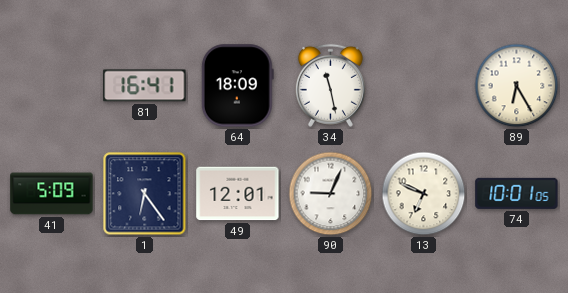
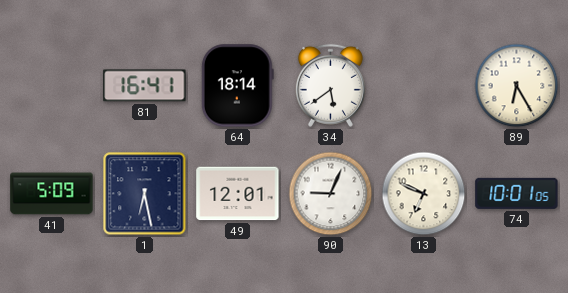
64: 18:09 -> 18:14 (237, 86)
34: 11:28 -> 5:39 (330, 85)
1: 6:24 -> 6:28 (145, 194)
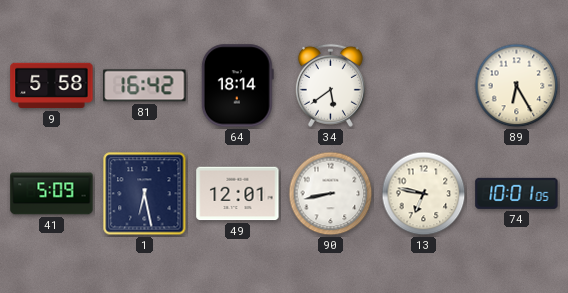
9: none -> 5:58 (52, 86)
81: 16:41 -> 16:42 (145, 86)
90: 9:04 -> 8:43 (331, 194)
13: 6:49 -> 6:47 (424, 194)
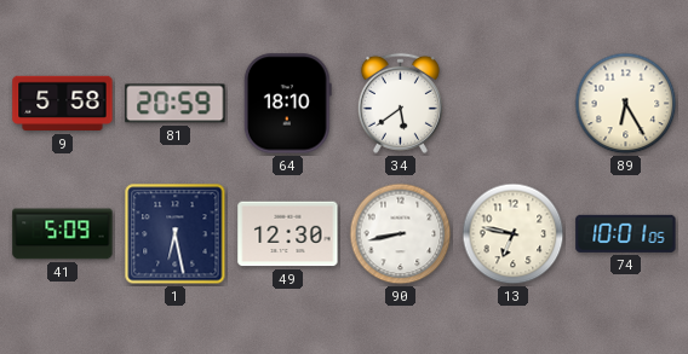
81: 16:42 -> 20:59 (176, 104)
64: 18:14 -> 18:10 (287, 104)
49: 12:01 -> 12:30 (288, 234)
